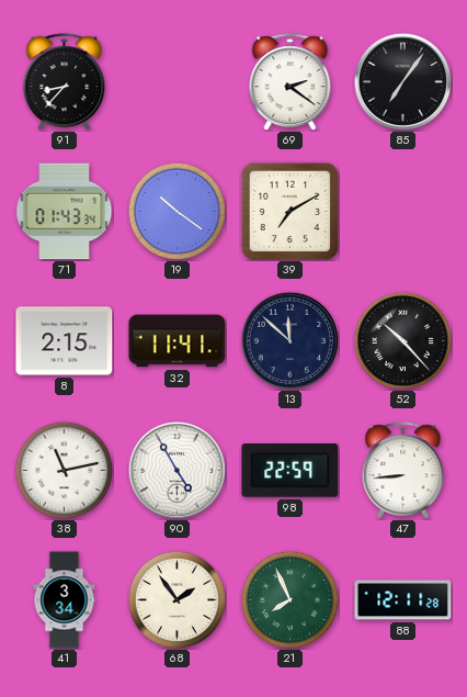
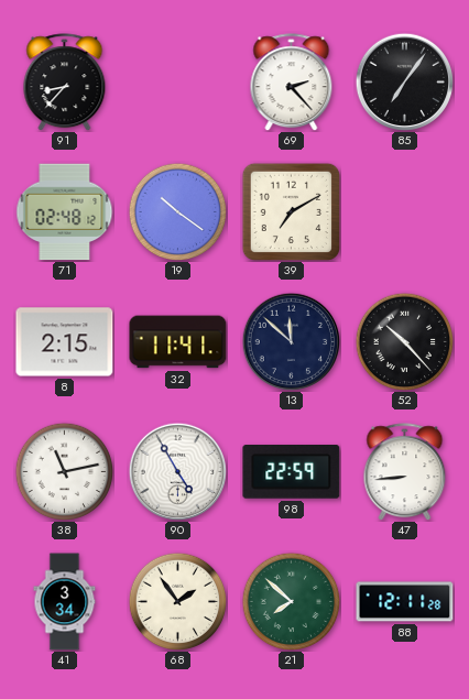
69: 2:21 -> 2:23 (292, 83)
71: 01:43 -> 02:48 (65, 212)
21: 7:56 -> 7:52 (291, 601)
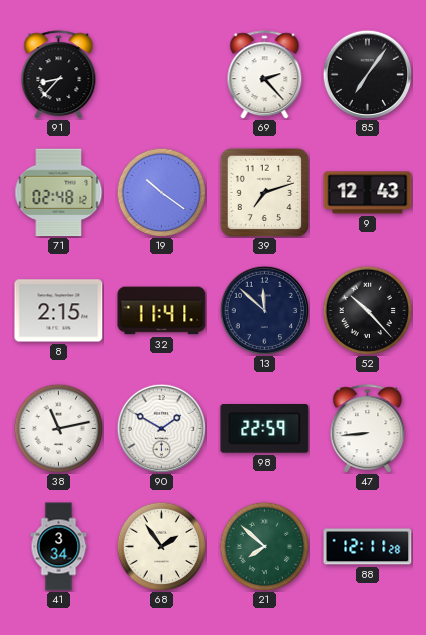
39: 7:10 -> 7:12 (264, 192)
9: none -> 12:43 (368, 193)
90: 4:55 -> 1:50 (161, 428)
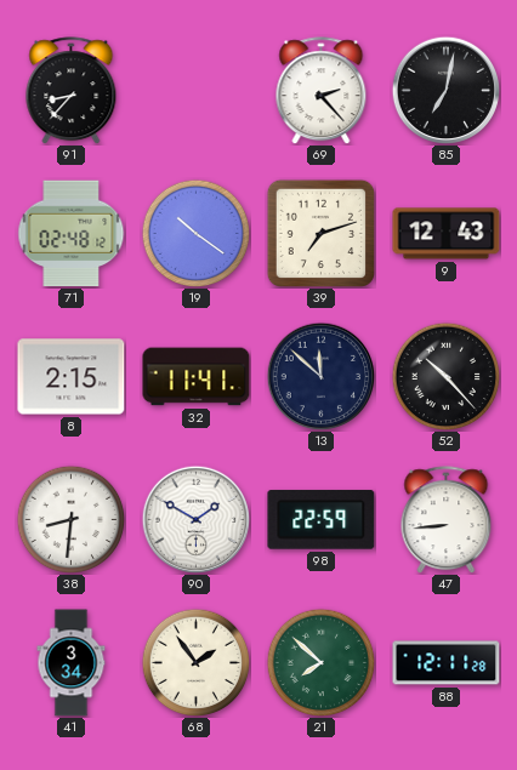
85: 7:06 -> 7:02 (445, 90)
38: 11:13 -> 8:31 (70, 519)
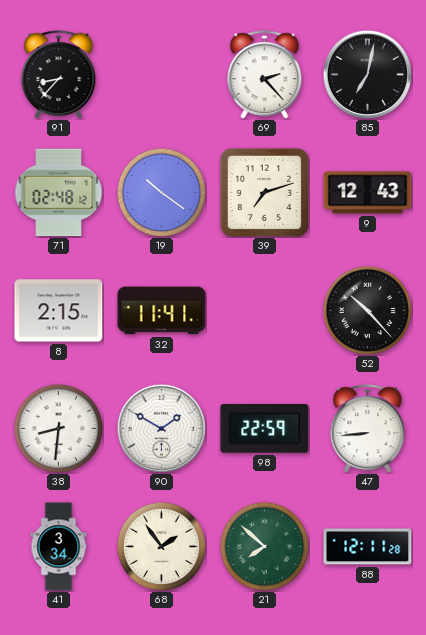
13: 11:52 -> none (320, 376)
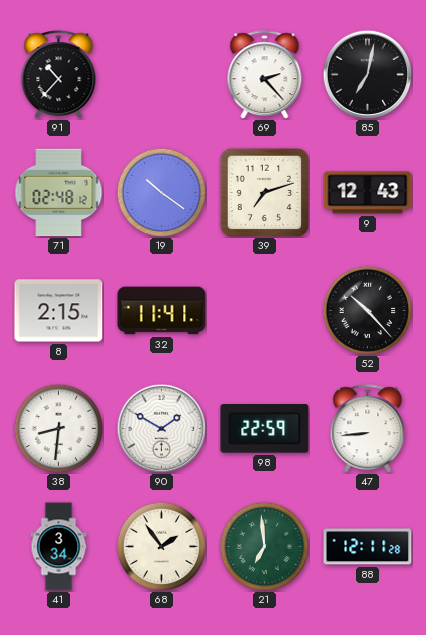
91: 8:37 -> 10:37 (59, 75)
21: 7:52 -> 6:59 (264, 546)
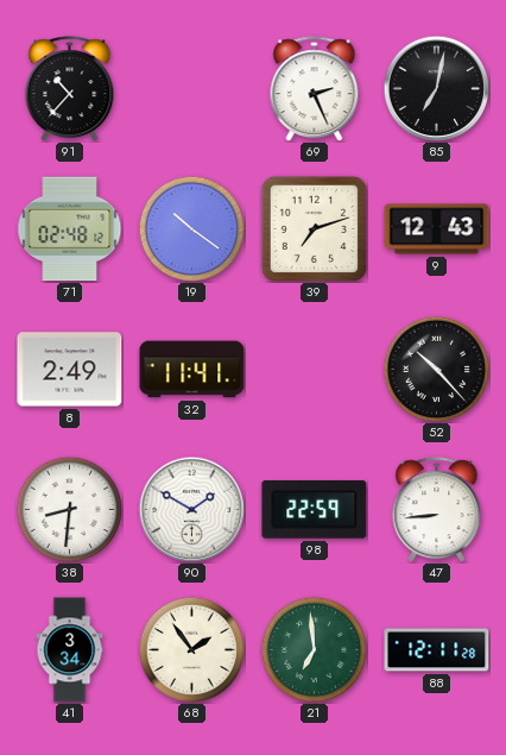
69: 2:23 -> 2:26 (315, 89)
8: 2:15 -> 2:49 (70, 370)
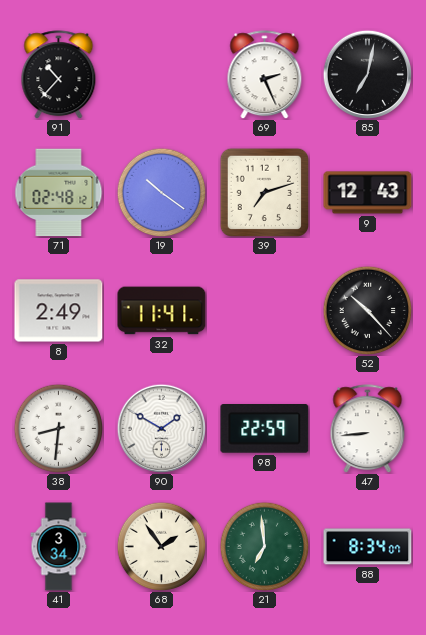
88: 12:11 -> 8:34 (368, 547)
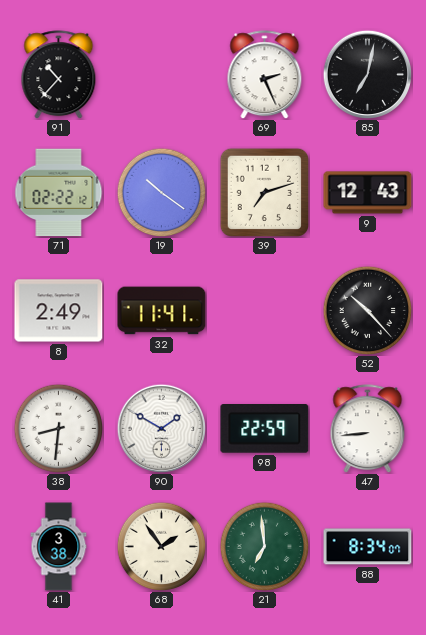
71: 02:48 -> 02:22 (59, 193)
41: 3:34 -> 3:38 (59, 547)
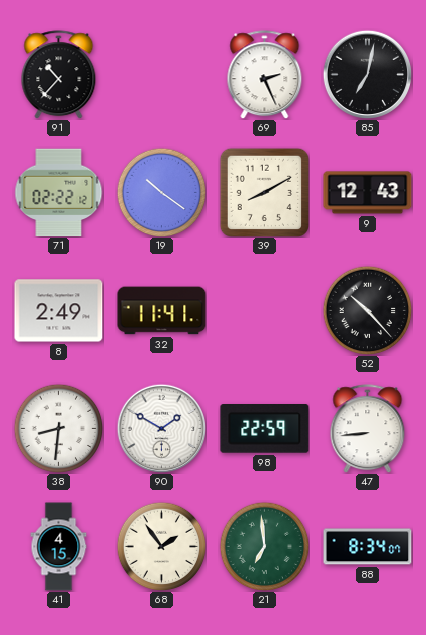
39: 7:12 -> 8:10 (264, 192)
41: 3:38 -> 4:15 (59, 547)
